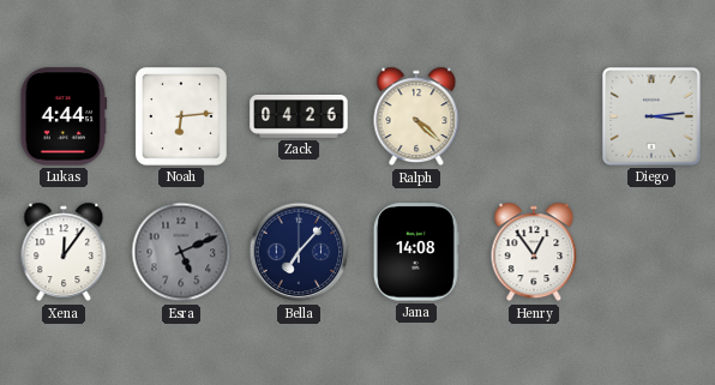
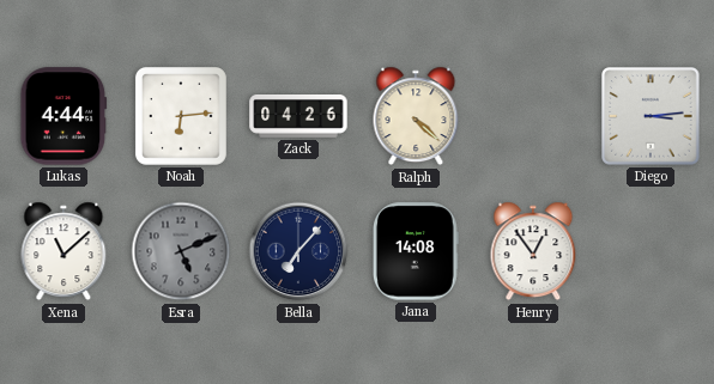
Xena: 12:06 -> 11:08 (63, 251)
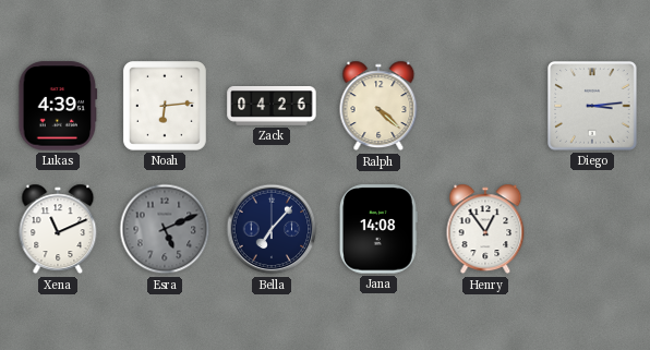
Lukas: 4:44 -> 4:39 (58, 106)
Xena: 11:08 -> 11:11 (58, 229)
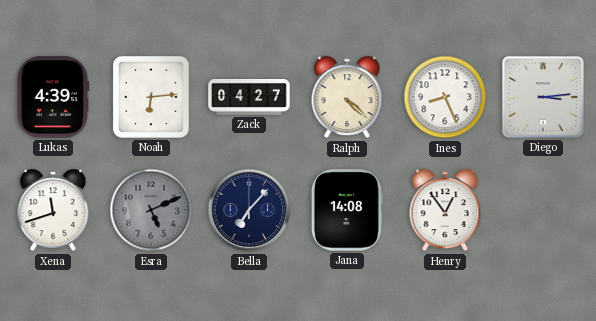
Zack: 04:26 -> 04:27 (249, 98)
Ines: none -> 8:26 (445, 97)
Xena: 11:11 -> 11:42 (53, 210)
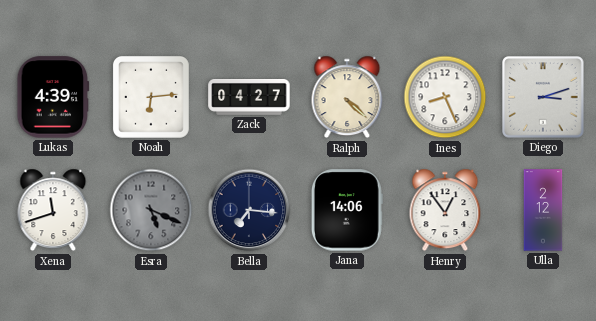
Diego: 3:14 -> 3:12 (543, 97)
Esra: 5:11 -> 5:19 (151, 210)
Bella: 7:07 -> 7:16 (249, 210)
Jana: 14:08 -> 14:06 (347, 210)
Ulla: none -> 2:12 (543, 210)
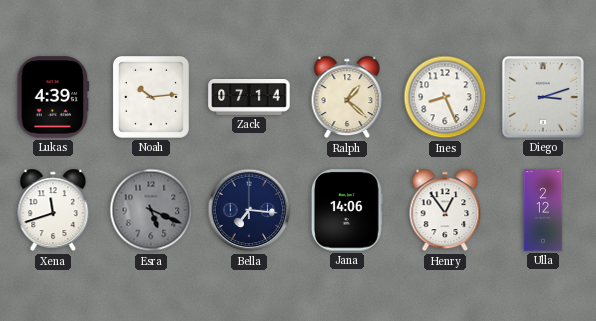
Noah: 6:14 -> 10:14 (151, 97)
Zack: 04:27 -> 07:14 (249, 98)
Ralph: 4:22 -> 1:22 (347, 97)
